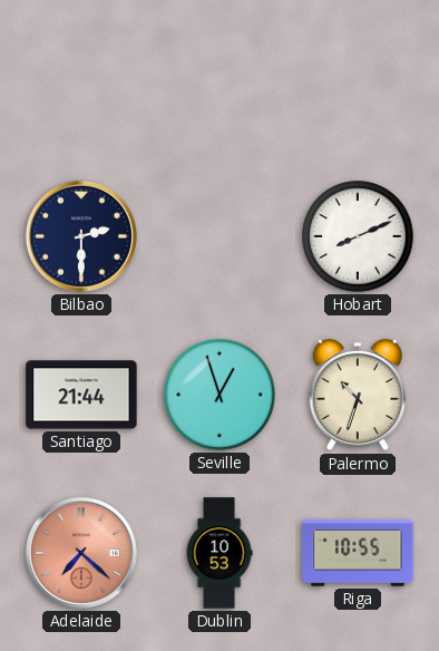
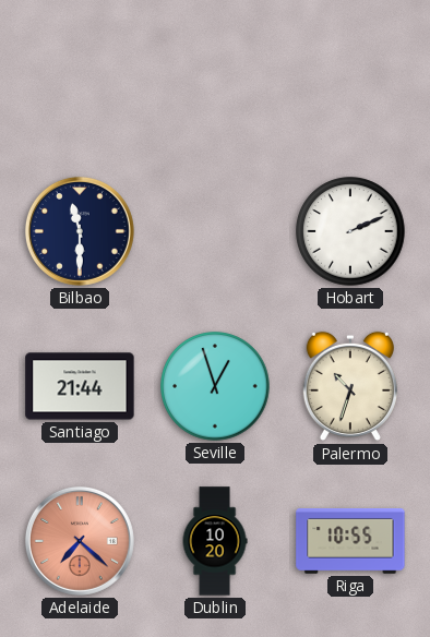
Bilbao: 2:30 -> 11:30 (80, 231)
Hobart: 8:11 -> 2:11 (350, 231)
Dublin: 10:53 -> 10:20 (215, 541)
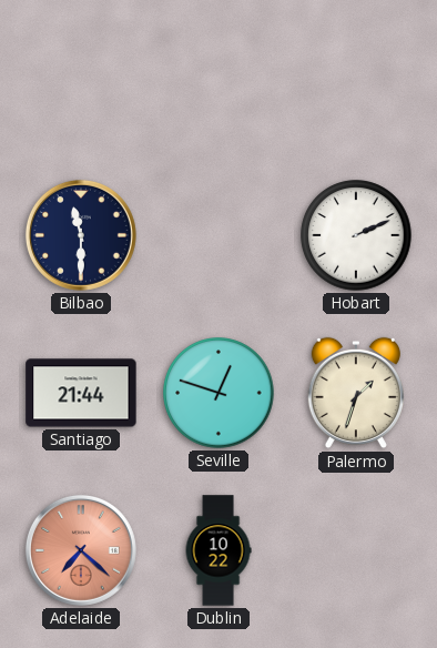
Seville: 12:57 -> 12:48 (218, 393)
Palermo: 10:33 -> 1:33 (356, 393)
Dublin: 10:20 -> 10:22 (218, 550)
Riga: 10:55 -> none (350, 542)
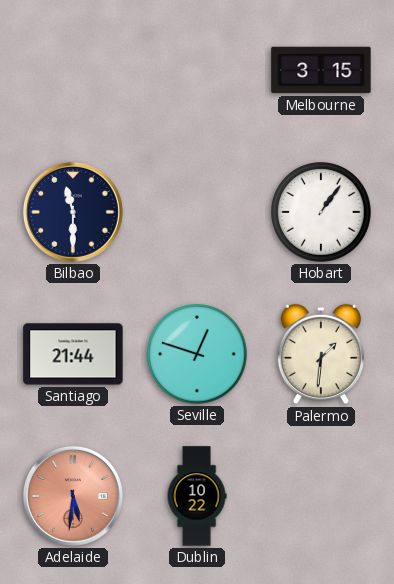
Melbourne: none -> 3:15 (321, 70)
Hobart: 2:11 -> 1:06 (321, 212)
Palermo: 1:33 -> 1:31 (321, 354)
Adelaide: 7:22 -> 5:31 (73, 496)
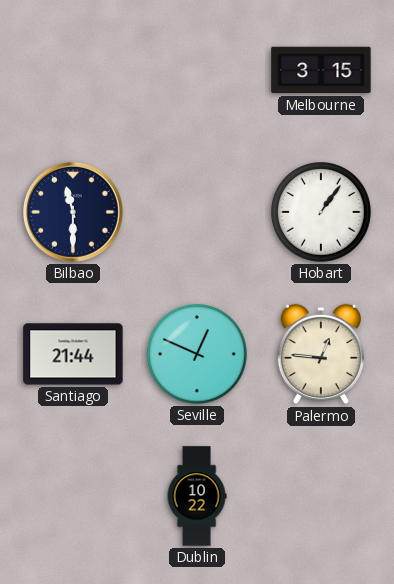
Seville: 12:48 -> 12:49 (197, 354)
Palermo: 1:31 -> 12:46 (321, 354)
Adelaide: 5:31 -> none (73, 496)
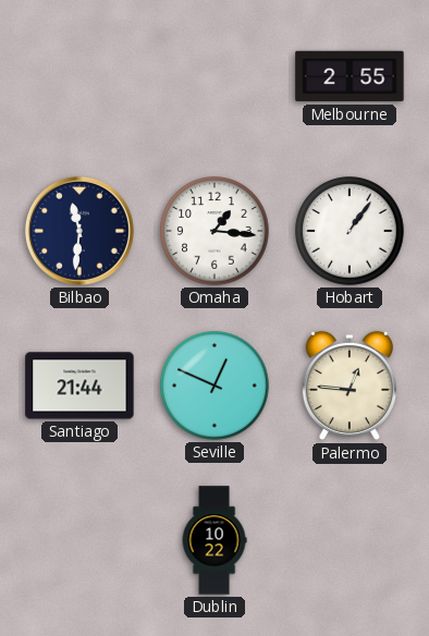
Melbourne: 3:15 -> 2:55 (350, 76)
Bilbao: 11:30 -> 11:31 (79, 231)
Omaha: none -> 1:16 (214, 231)
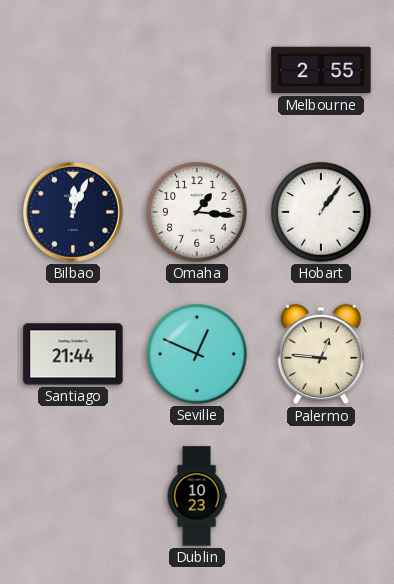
Bilbao: 11:31 -> 12:04 (73, 212)
Dublin: 10:22 -> 10:23 (197, 496)
